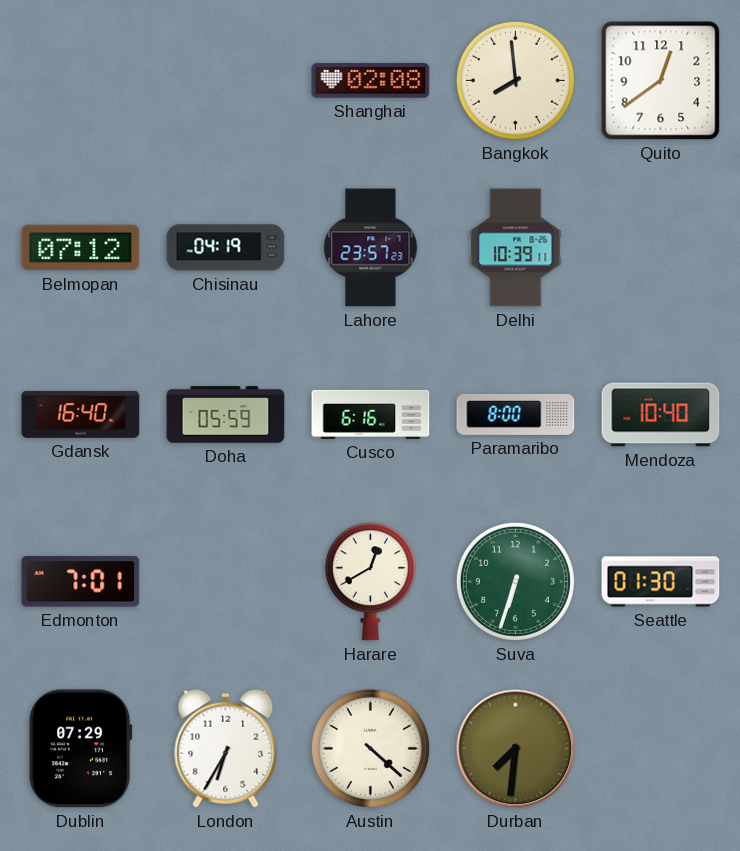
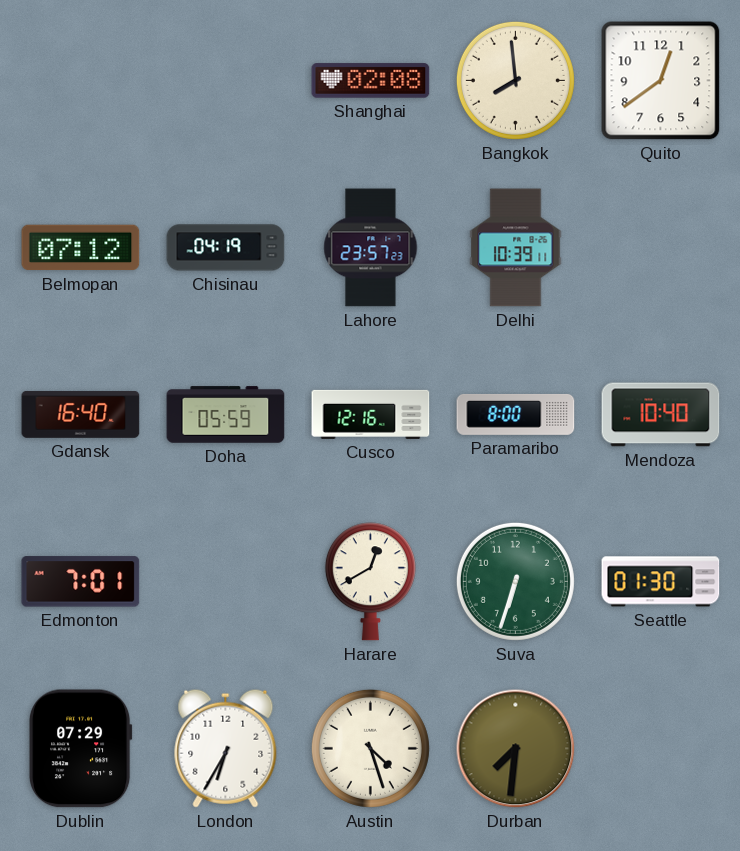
Cusco: 6:16 -> 12:16 (371, 414)
Austin: 4:22 -> 4:27 (370, 748)
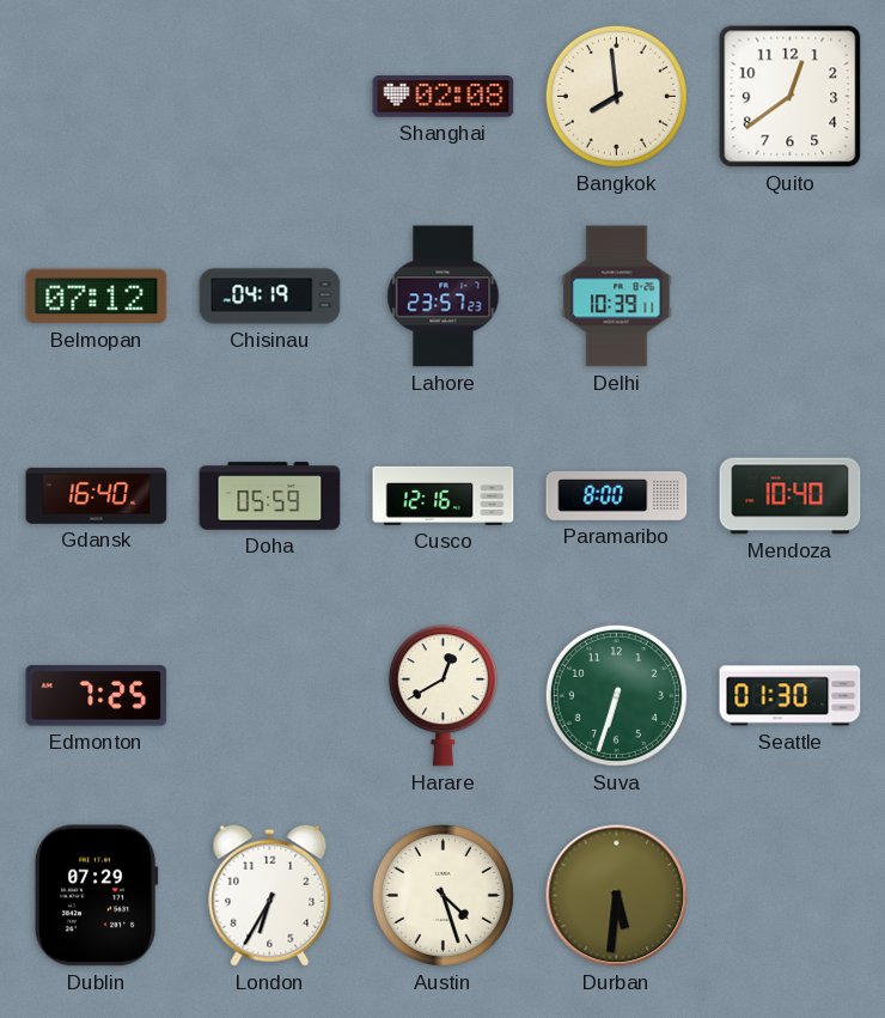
Edmonton: 7:01 -> 7:25 (97, 696)
Durban: 7:31 -> 5:31 (617, 896)
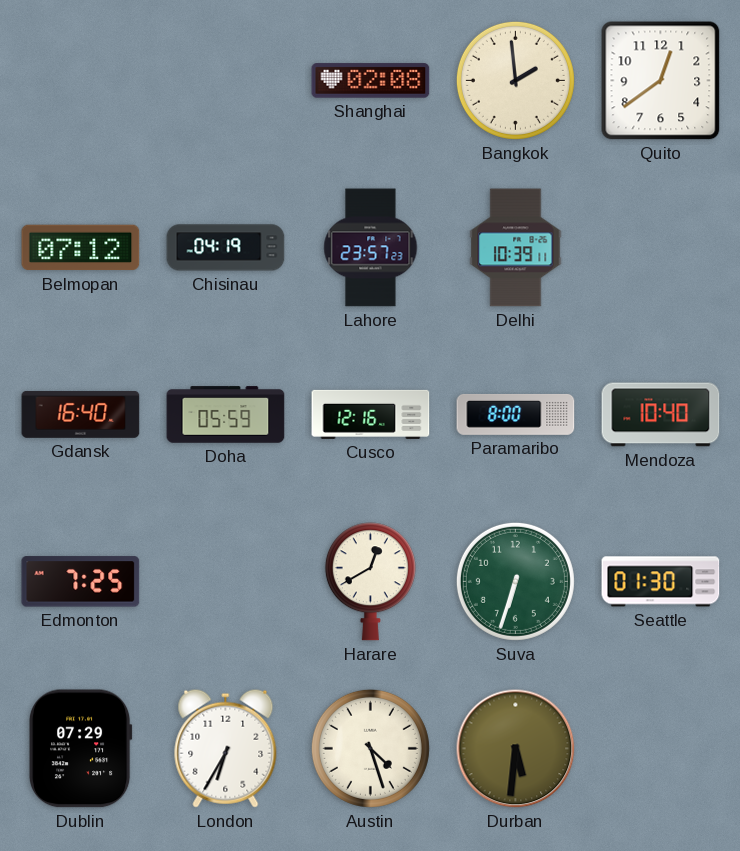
Bangkok: 7:59 -> 1:59 (515, 80)
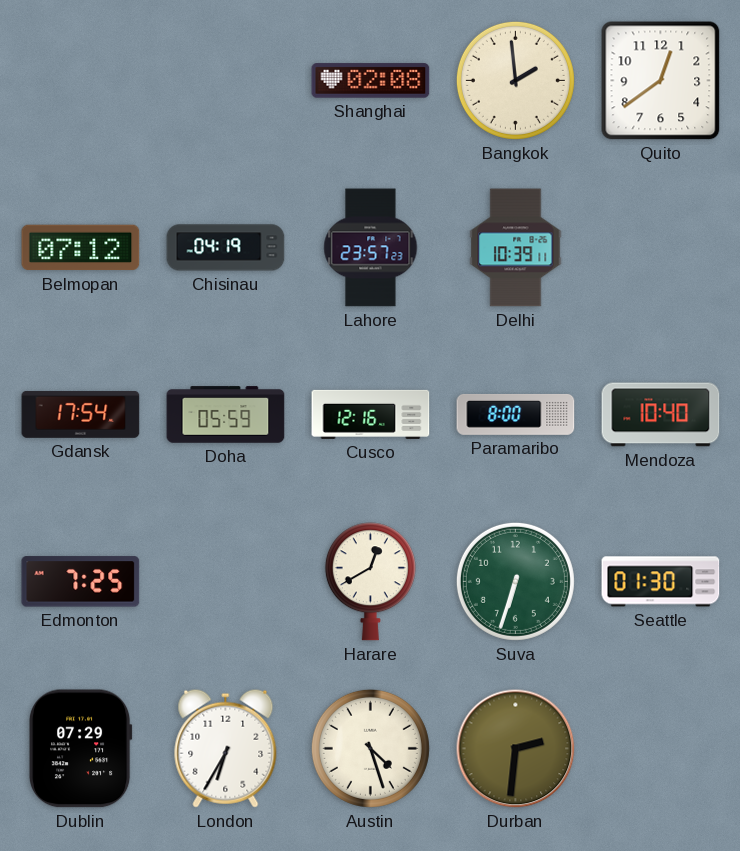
Gdansk: 16:40 -> 17:54 (81, 414)
Durban: 5:31 -> 2:31 (516, 749)
